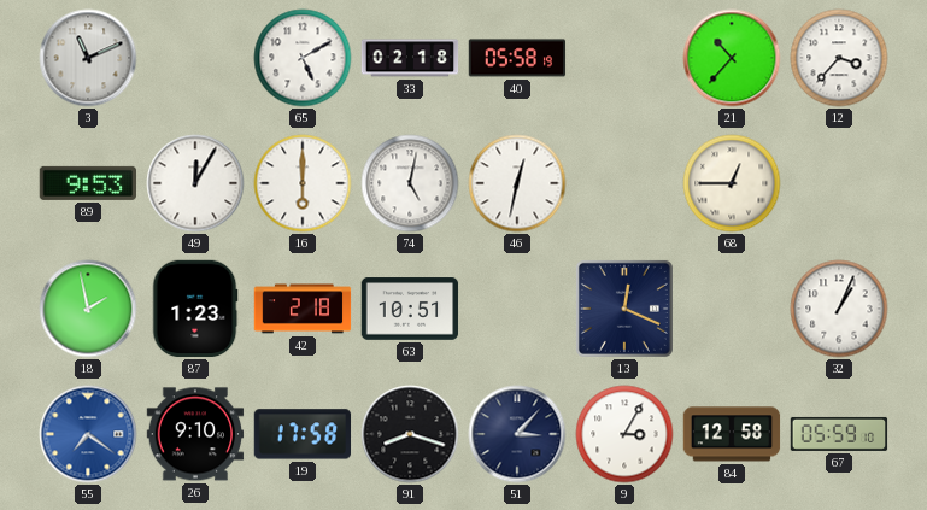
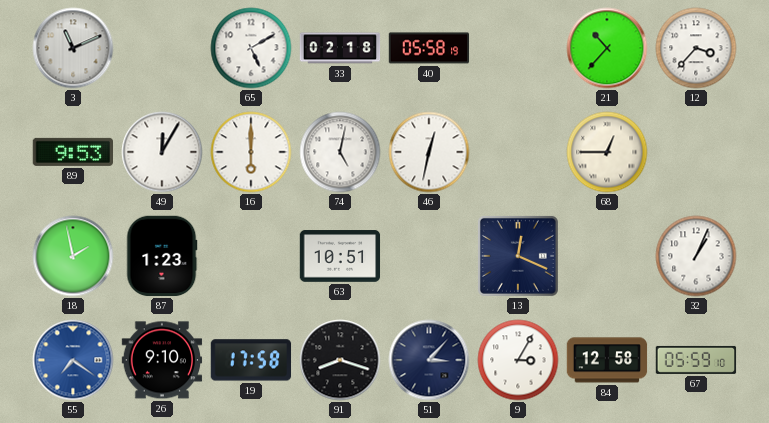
42: 2:18 -> none (303, 309)
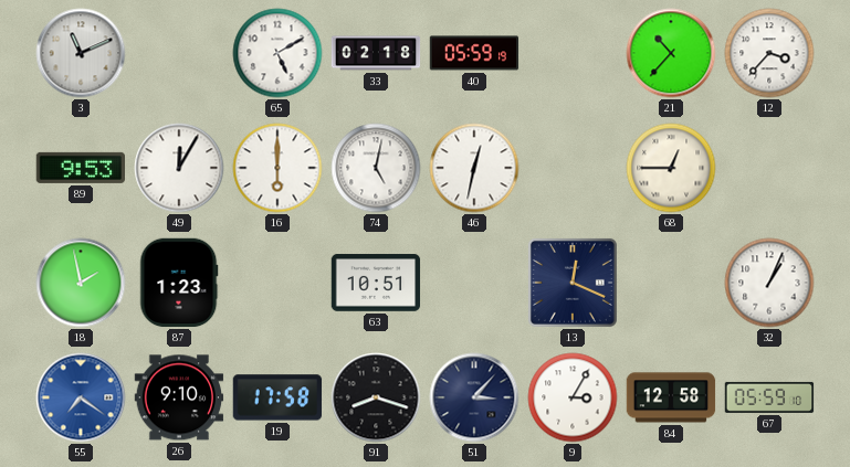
40: 05:58 -> 05:59 (474, 53)
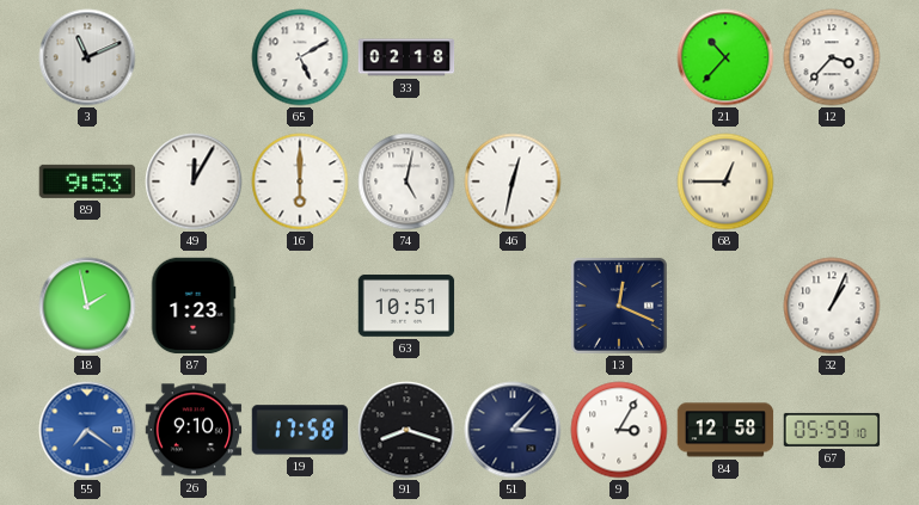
40: 05:59 -> none (474, 53)
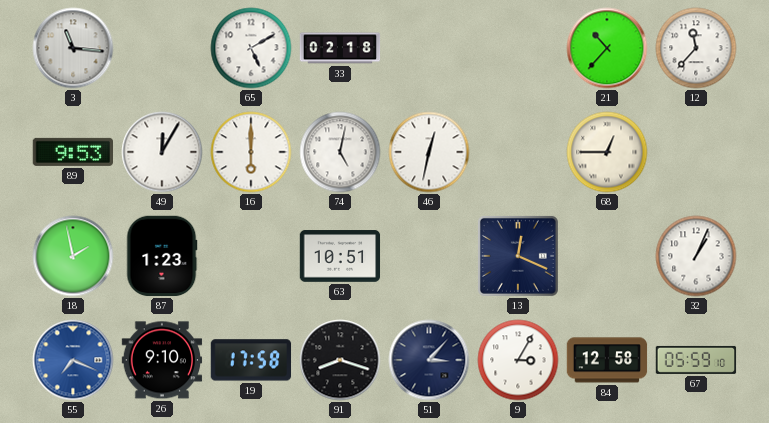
3: 11:11 -> 11:16 (73, 48)
12: 3:37 -> 11:37 (696, 48)
55: 7:21 -> 7:19 (73, 360)
